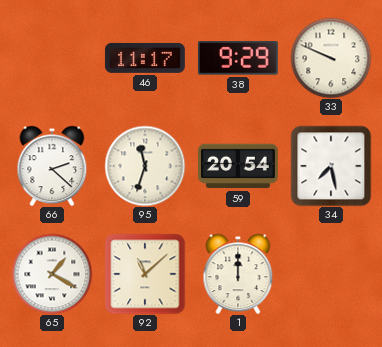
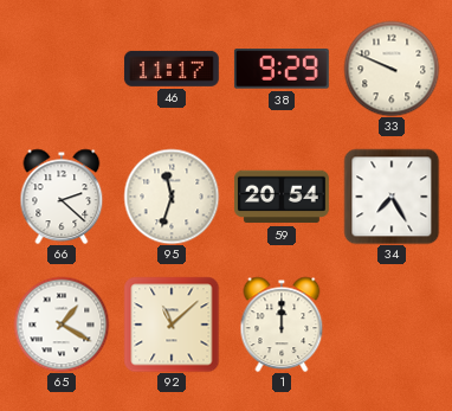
34: 7:28 -> 7:25 (392, 197)
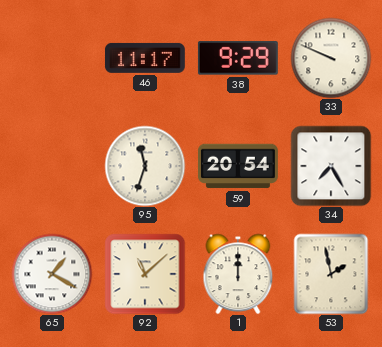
66: 2:22 -> none (62, 197)
53: none -> 1:58 (331, 274)
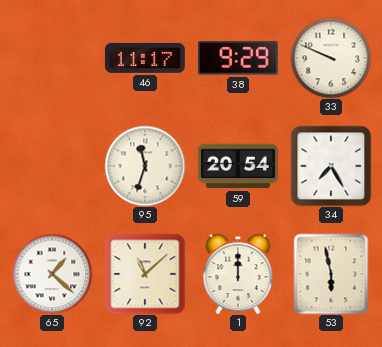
65: 1:20 -> 1:22 (52, 274)
53: 1:58 -> 5:58 (331, 274)
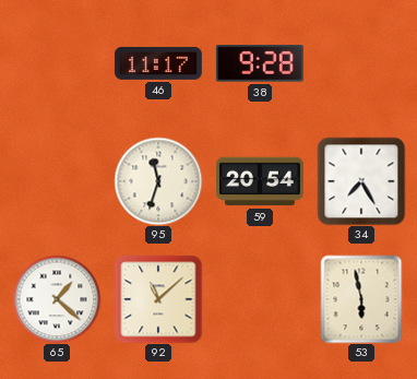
38: 9:29 -> 9:28 (260, 63)
33: 9:49 -> none (331, 58)
1: 12:00 -> none (238, 274)
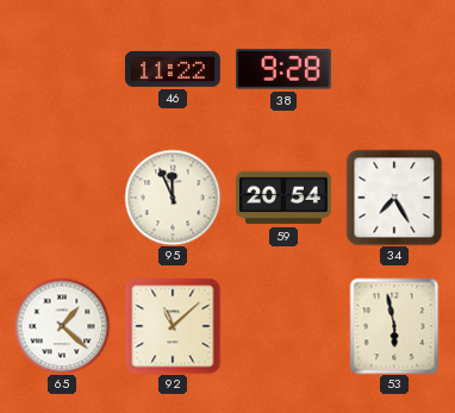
46: 11:17 -> 11:22 (173, 69)
95: 11:33 -> 11:56 (173, 198)
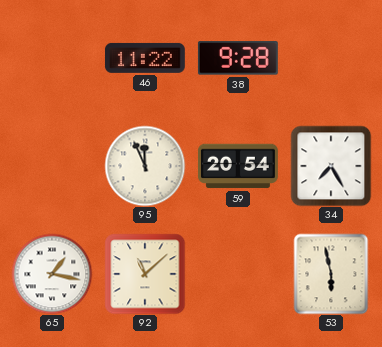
65: 1:22 -> 1:17 (52, 274)
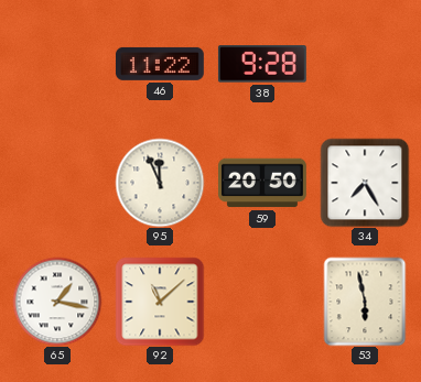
59: 20:54 -> 20:50 (262, 183)
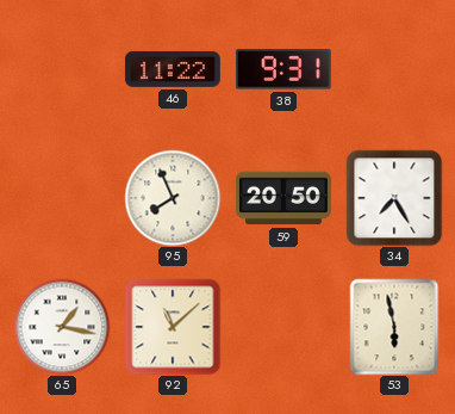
38: 9:28 -> 9:31 (283, 69)
95: 11:56 -> 7:56 (173, 198)
